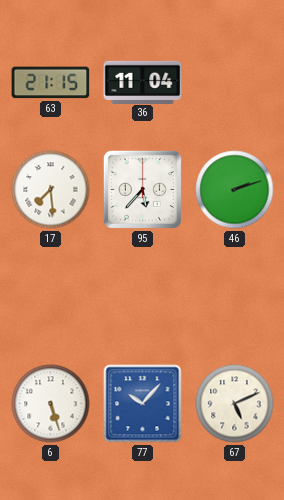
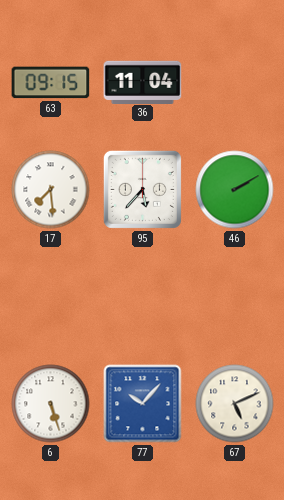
63: 21:15 -> 09:15 (51, 83)
46: 2:12 -> 2:10 (235, 190)
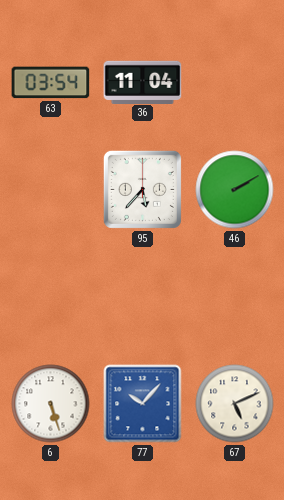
63: 09:15 -> 03:54 (51, 83)
17: 7:29 -> none (51, 190)
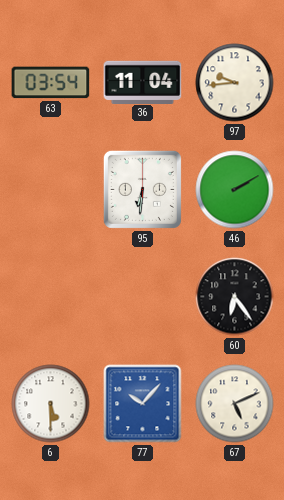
97: none -> 9:44 (235, 83)
95: 5:37 -> 6:31 (142, 189)
60: none -> 6:24 (235, 297)
6: 5:27 -> 5:30 (51, 404)
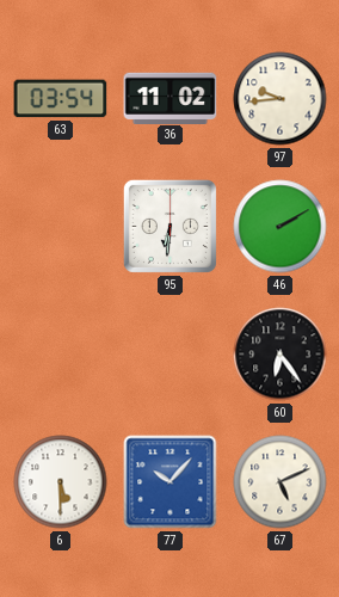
36: 11:04 -> 11:02 (171, 98)
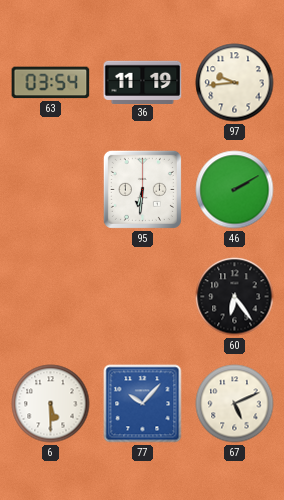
36: 11:02 -> 11:19 (143, 82)
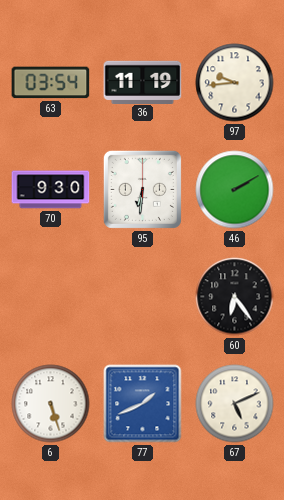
70: none -> 9:30 (51, 190)
6: 5:30 -> 5:27 (51, 404)
77: 10:07 -> 1:41 (143, 404)
